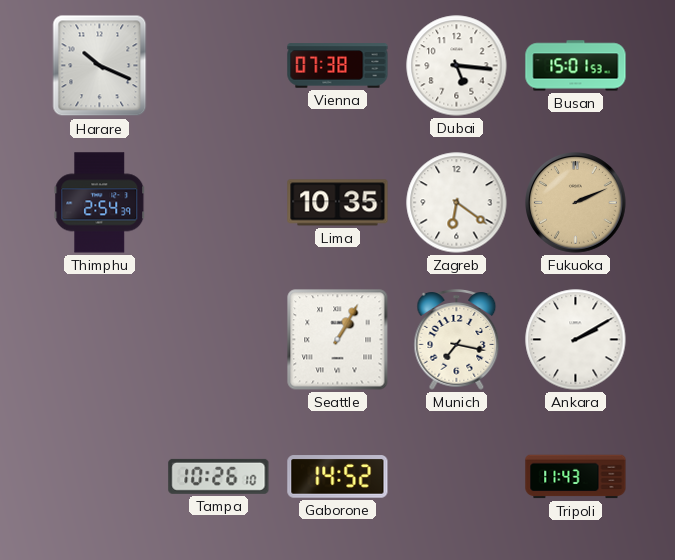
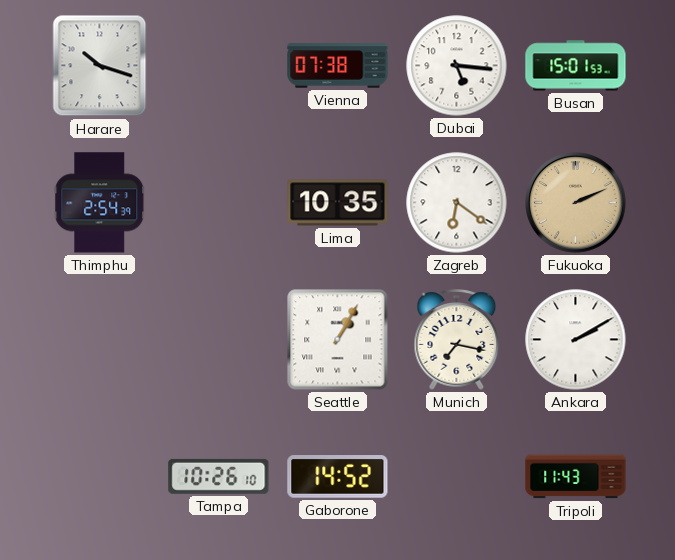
Harare: 10:19 -> 10:18 (100, 66)
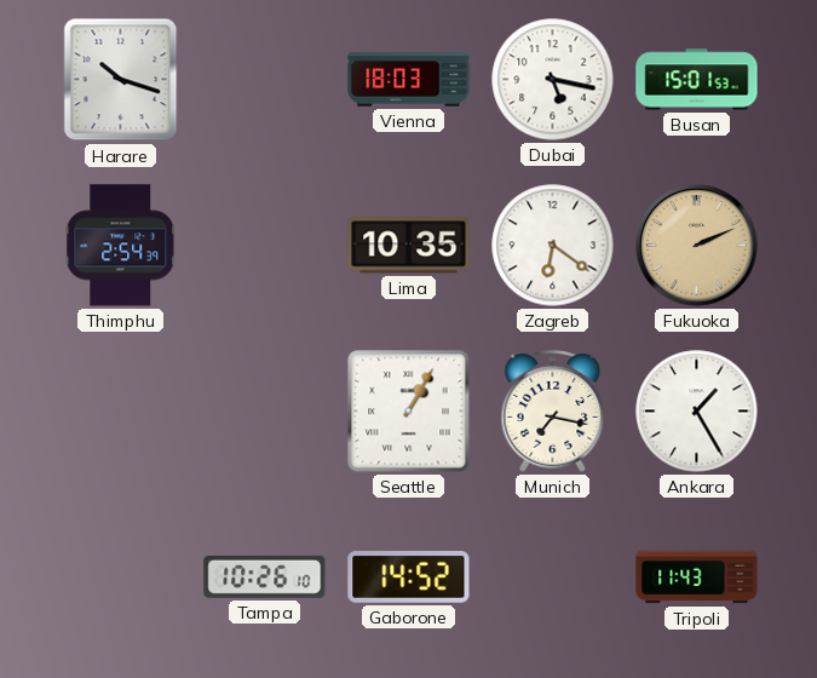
Vienna: 07:38 -> 18:03 (409, 80)
Dubai: 5:16 -> 5:17 (553, 80)
Ankara: 2:10 -> 1:25 (697, 412)
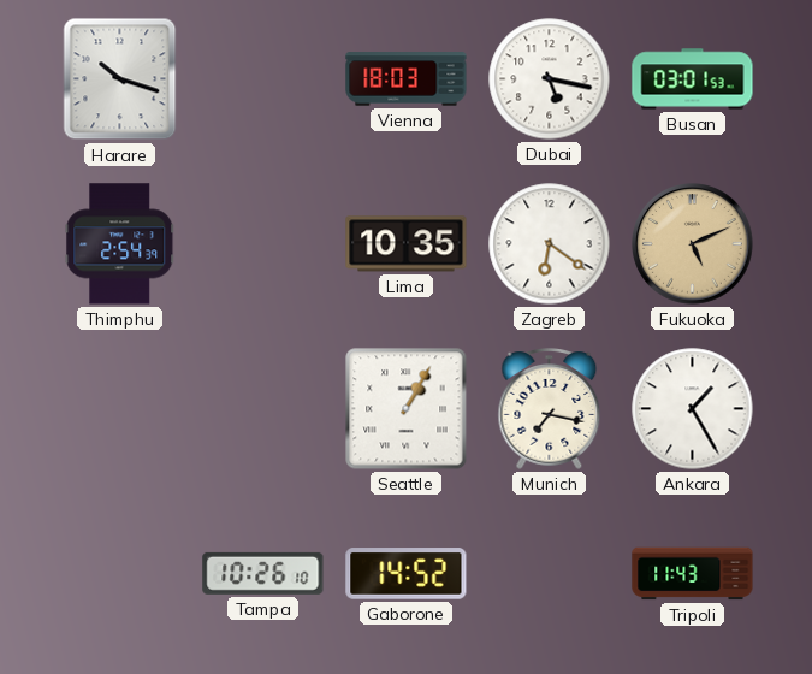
Busan: 15:01 -> 03:01 (693, 79)
Fukuoka: 2:11 -> 5:11 (693, 244)
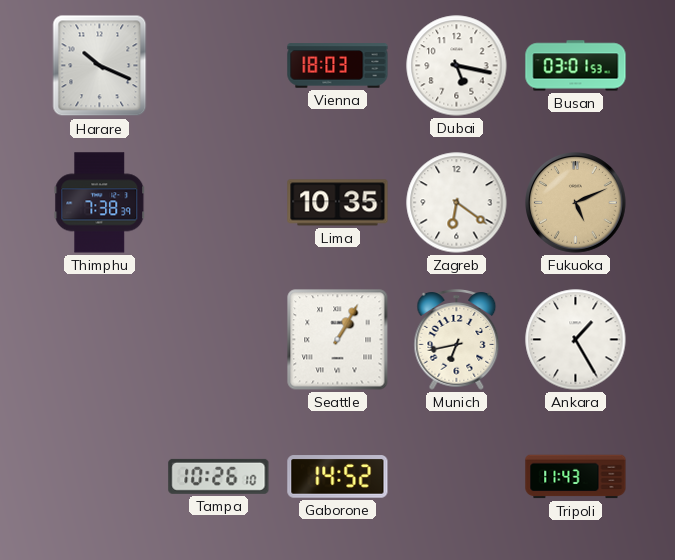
Harare: 10:18 -> 10:19 (100, 66)
Thimphu: 2:54 -> 7:38 (100, 203)
Munich: 7:17 -> 6:43 (457, 340)
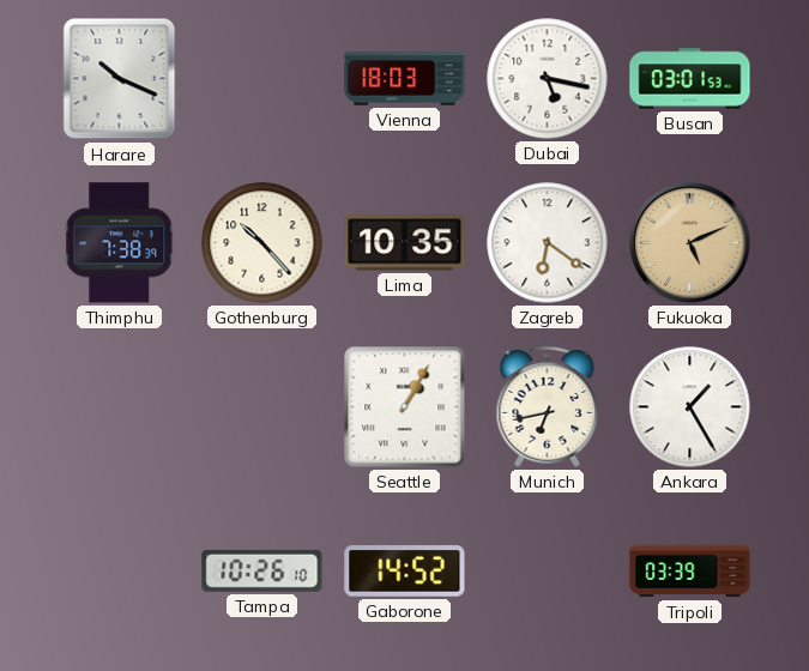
Gothenburg: none -> 10:23 (262, 243)
Tripoli: 11:43 -> 03:39 (690, 572)
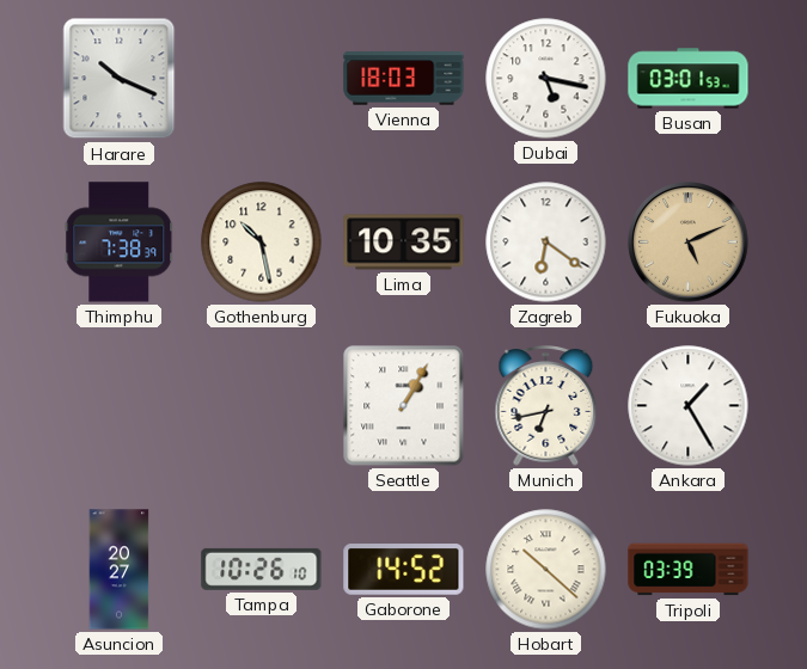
Gothenburg: 10:23 -> 10:28 (262, 243)
Asuncion: none -> 20:27 (120, 570)
Hobart: none -> 10:22 (546, 570)
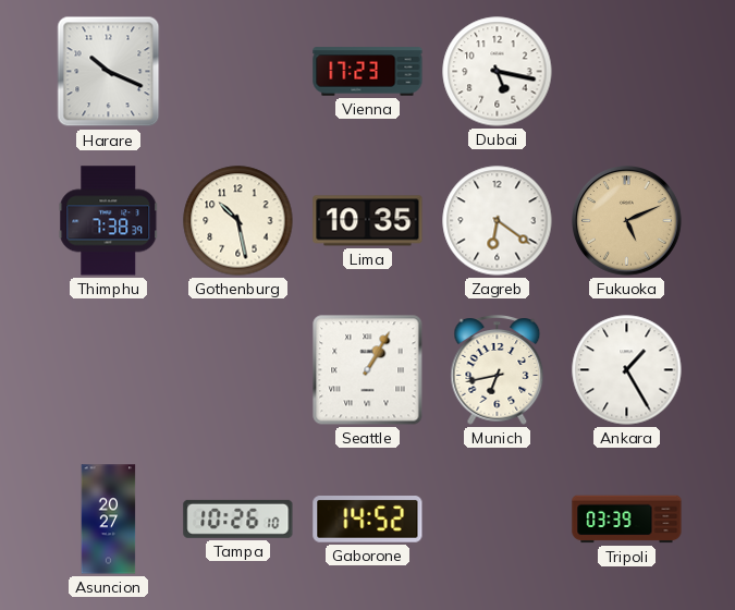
Vienna: 18:03 -> 17:23 (368, 72)
Busan: 03:01 -> none (689, 79)
Hobart: 10:22 -> none (546, 570)
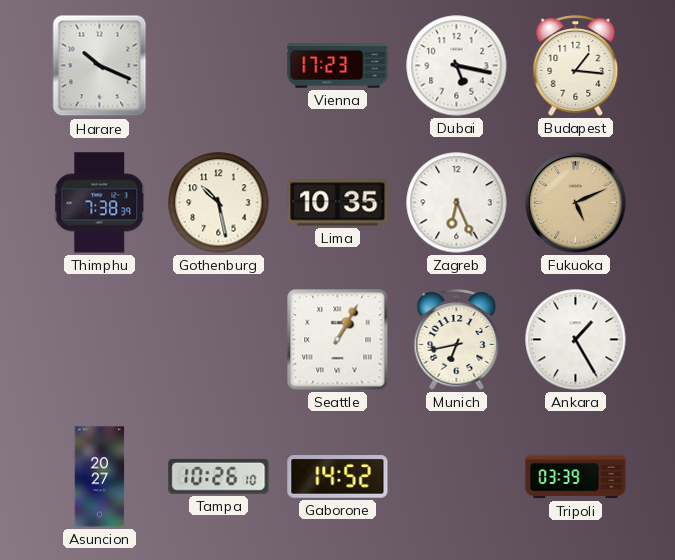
Budapest: none -> 1:16 (576, 66)
Zagreb: 6:21 -> 6:26 (457, 203)
